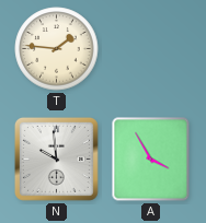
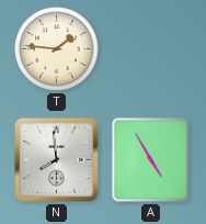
N: 9:59 -> 7:59 (56, 159)
A: 3:55 -> 4:55 (151, 160)
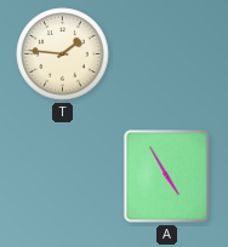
N: 7:59 -> none (56, 159)
